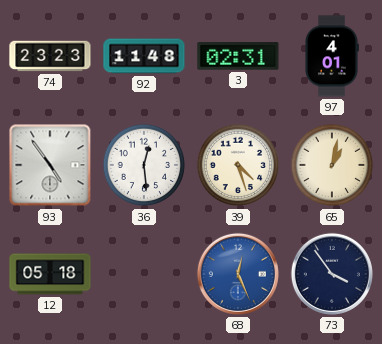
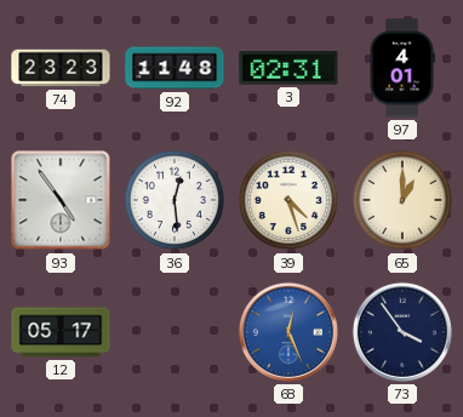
65: 1:02 -> 1:00 (402, 200)
12: 05:18 -> 05:17 (61, 332)
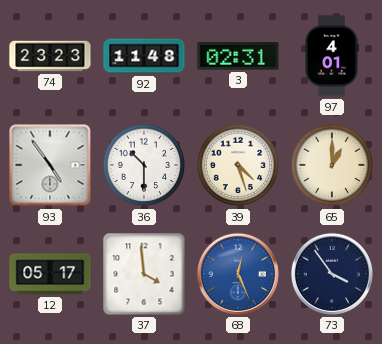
36: 12:29 -> 10:30 (144, 165)
37: none -> 3:59 (144, 274)
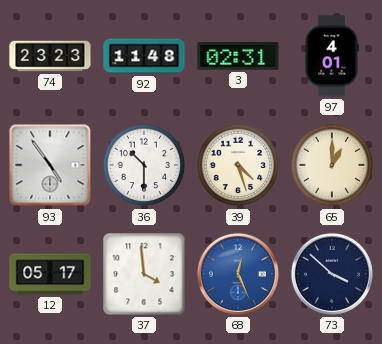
73: 3:54 -> 3:52 (332, 274)
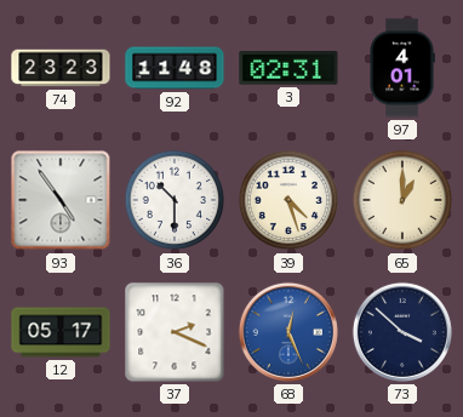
37: 3:59 -> 2:19 (175, 332)
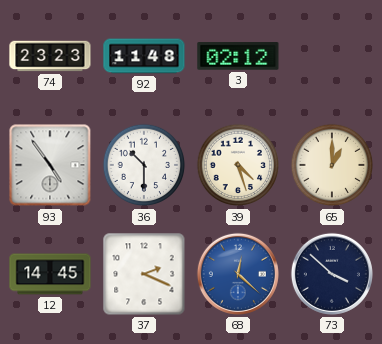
3: 02:31 -> 02:12 (238, 56)
97: 4:01 -> none (402, 68)
12: 05:17 -> 14:45 (50, 274)
68: 12:26 -> 12:22 (238, 274)
